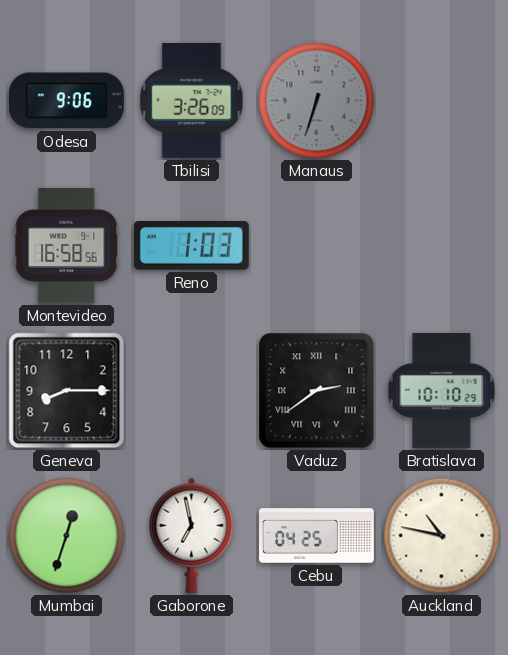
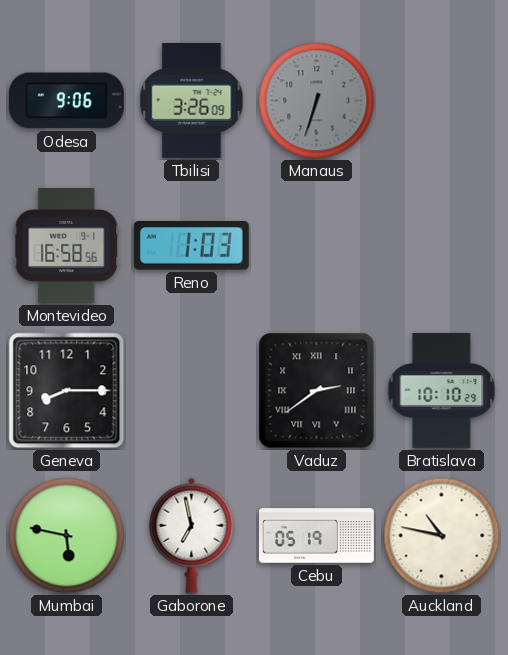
Mumbai: 12:33 -> 5:47 (67, 536)
Cebu: 04:25 -> 05:19 (317, 536)
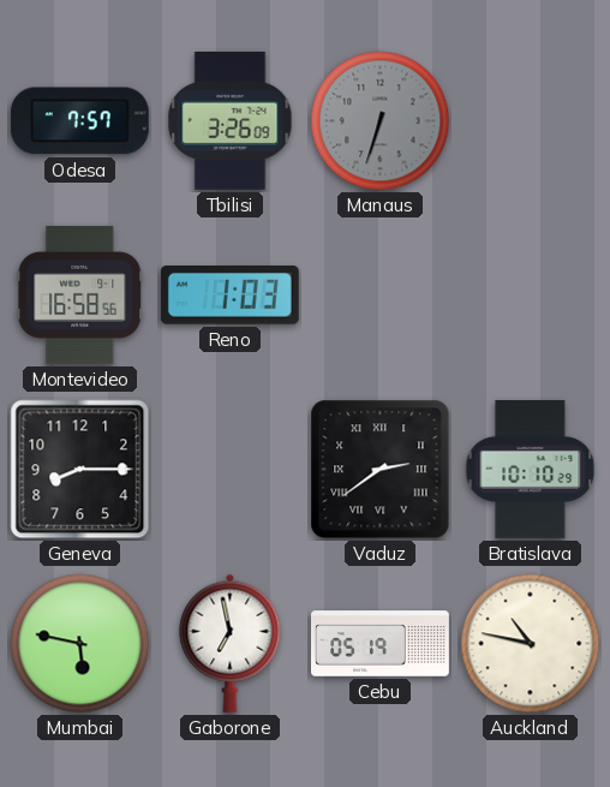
Odesa: 9:06 -> 7:57 (79, 121)
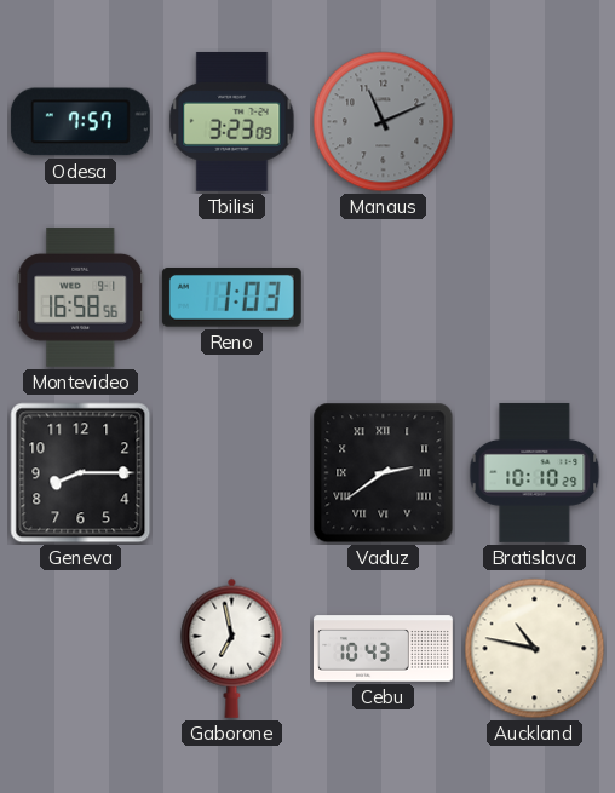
Tbilisi: 3:26 -> 3:23 (232, 121)
Manaus: 6:33 -> 11:11 (384, 122)
Mumbai: 5:47 -> none (80, 644)
Cebu: 05:19 -> 10:43 (384, 649)
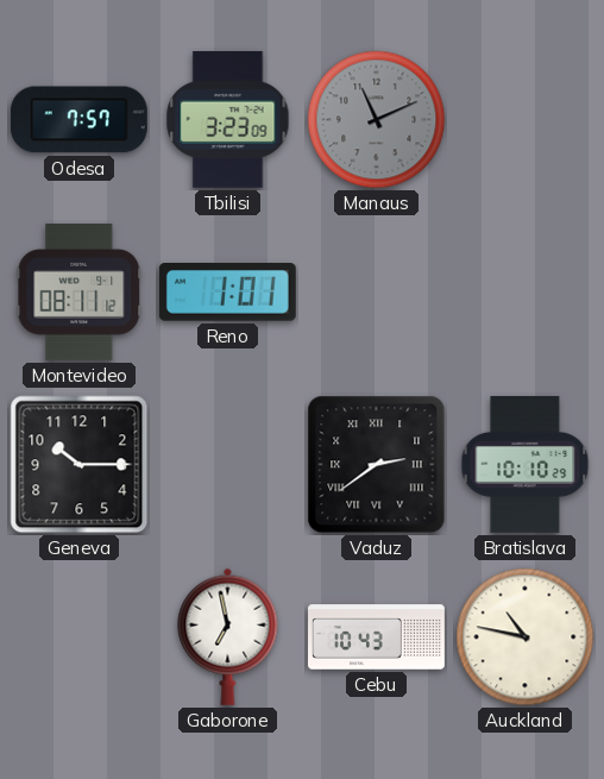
Montevideo: 16:58 -> 08:11 (80, 291)
Reno: 1:03 -> 1:01 (227, 293)
Geneva: 8:15 -> 10:15 (80, 465)
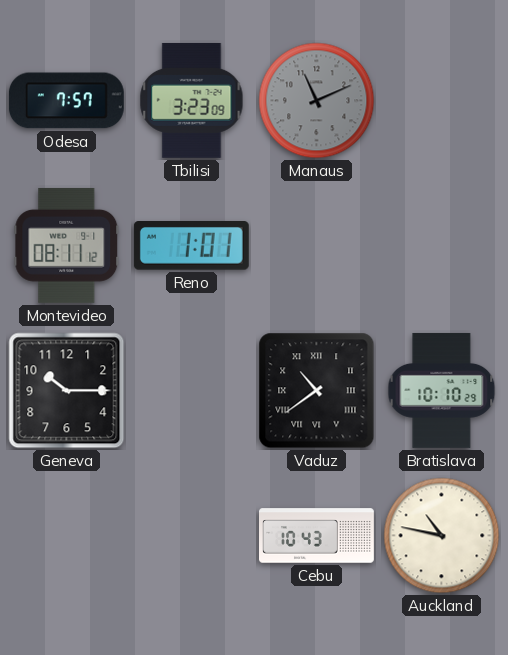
Vaduz: 2:39 -> 10:39 (317, 391)
Gaborone: 6:58 -> none (228, 636)
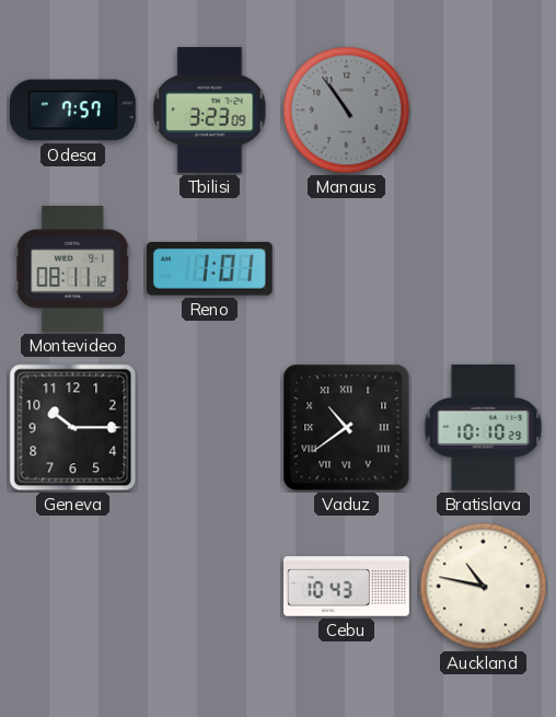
Manaus: 11:11 -> 10:54 (347, 111)
